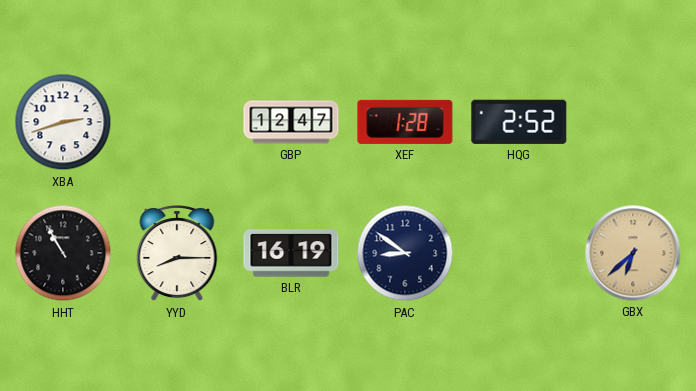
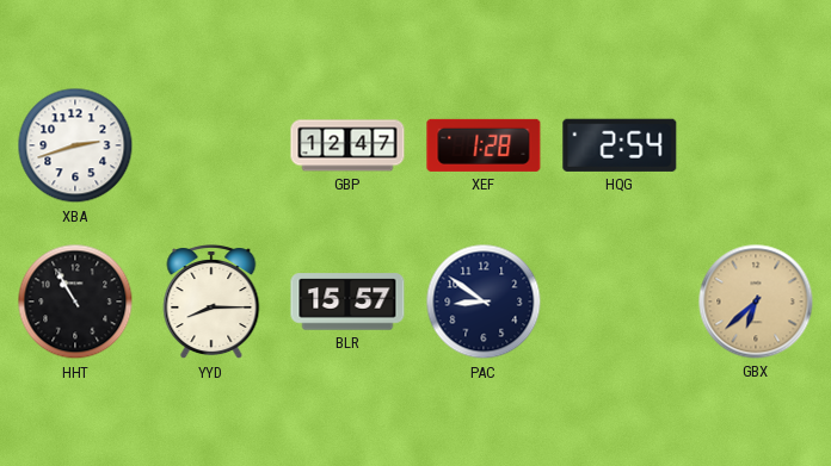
HQG: 2:52 -> 2:54 (620, 145)
BLR: 16:19 -> 15:57 (347, 302)
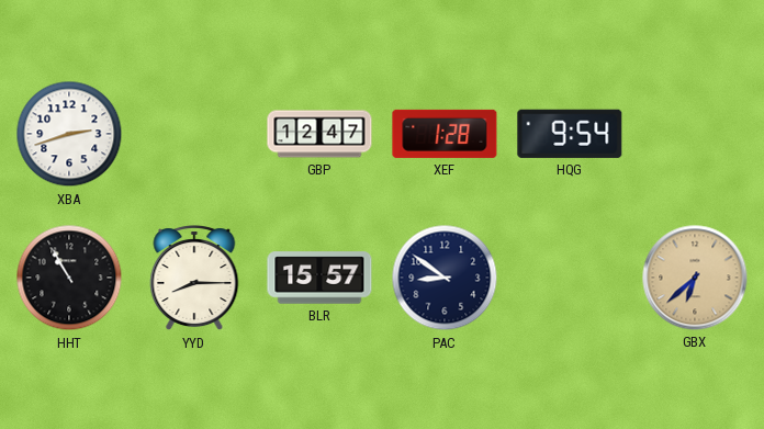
HQG: 2:54 -> 9:54 (570, 134)
